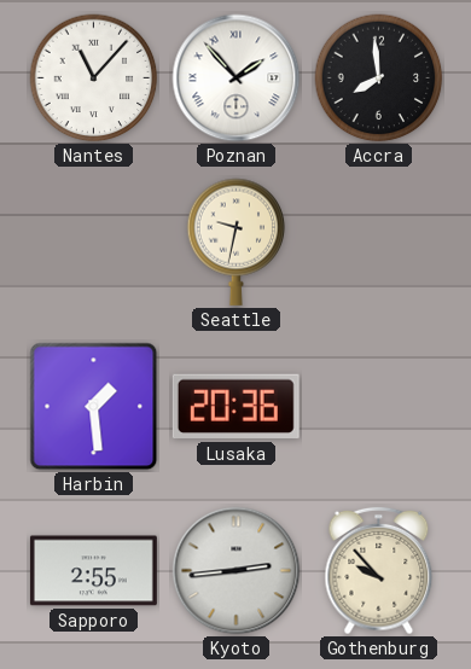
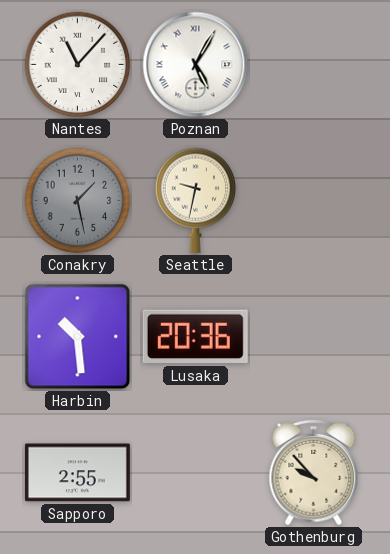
Poznan: 1:53 -> 5:05 (196, 65)
Accra: 7:59 -> none (379, 78)
Conakry: none -> 1:28 (78, 201)
Harbin: 1:29 -> 10:29 (78, 337)
Kyoto: 2:44 -> none (237, 571)
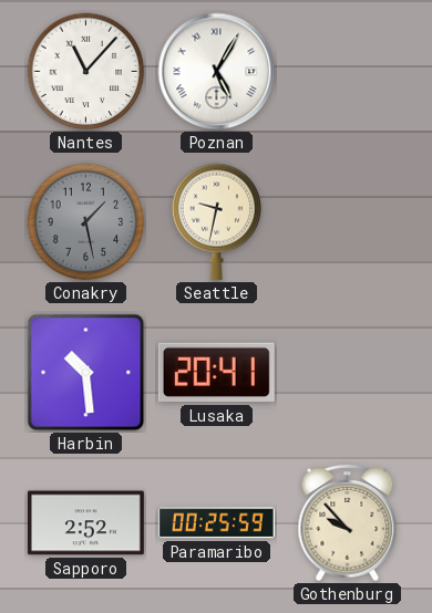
Lusaka: 20:36 -> 20:41 (216, 373)
Sapporo: 2:55 -> 2:52 (85, 523)
Paramaribo: none -> 00:25 (216, 523)
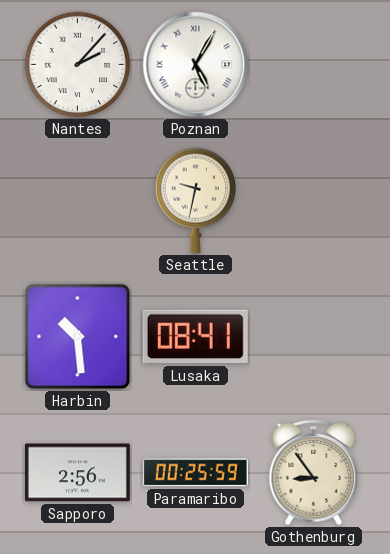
Nantes: 11:07 -> 2:07 (78, 65)
Conakry: 1:28 -> none (86, 222)
Lusaka: 20:41 -> 08:41 (195, 337)
Sapporo: 2:52 -> 2:56 (77, 473)
Gothenburg: 9:53 -> 8:54 (314, 473)
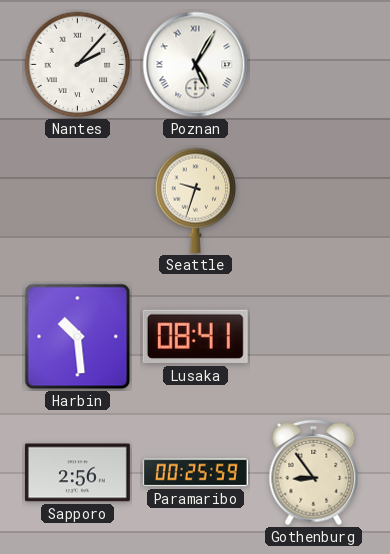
Seattle: 9:32 -> 9:33 (196, 200)
